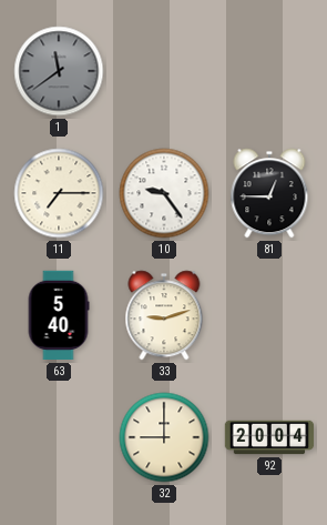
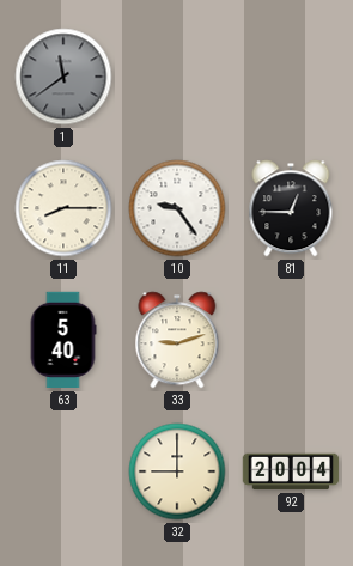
11: 7:15 -> 8:15 (63, 208)
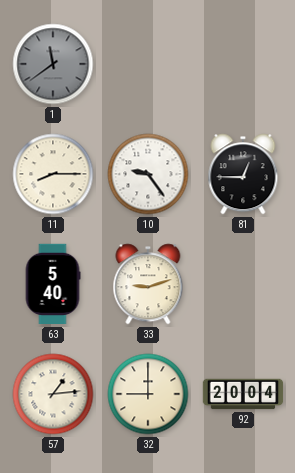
57: none -> 1:14 (53, 394)
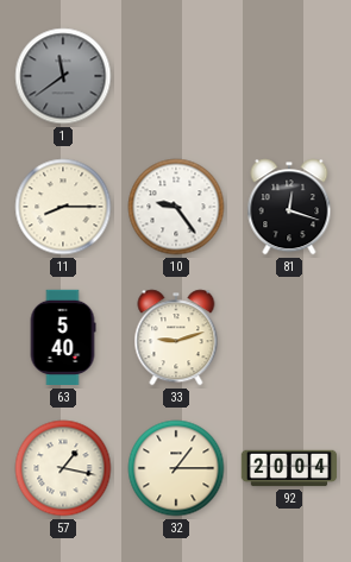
81: 12:45 -> 12:18 (289, 207)
57: 1:14 -> 1:17 (63, 468)
32: 9:00 -> 1:15 (176, 468)
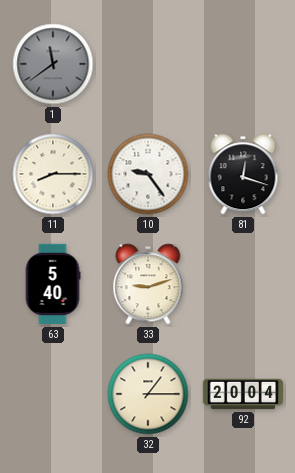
57: 1:17 -> none (63, 468)
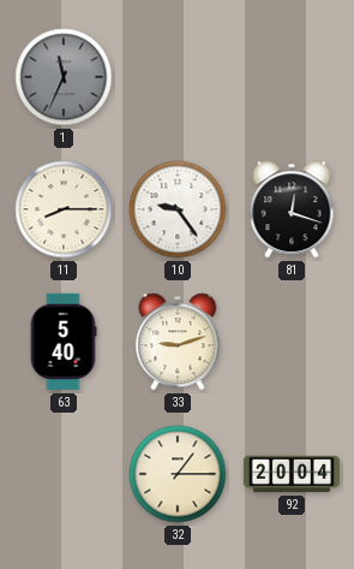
1: 11:39 -> 11:34 (64, 77)
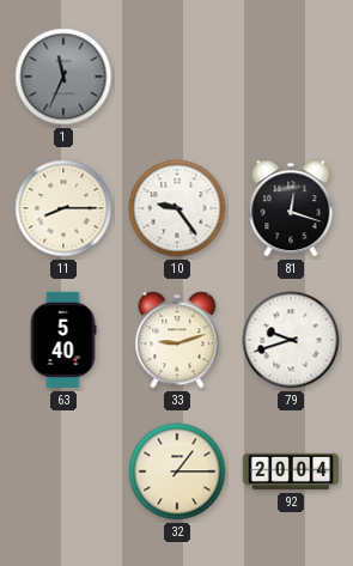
79: none -> 9:42 (291, 340)
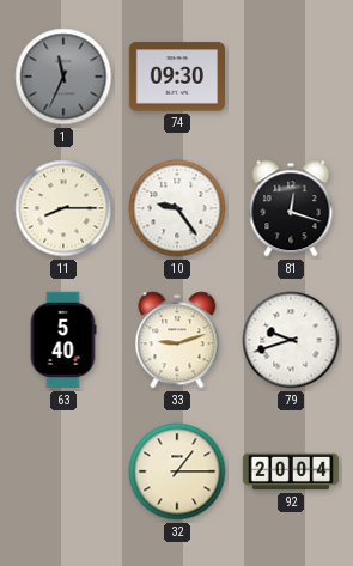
74: none -> 09:30 (176, 77)
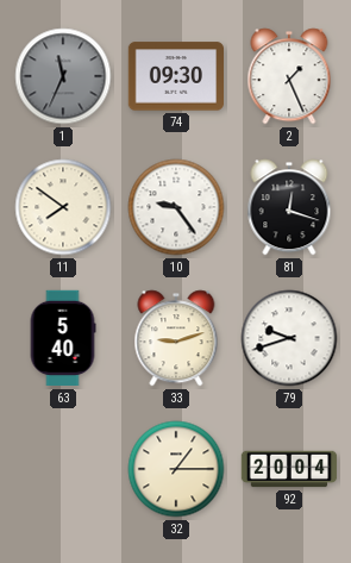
2: none -> 1:26 (289, 76)
11: 8:15 -> 7:51 (63, 207)
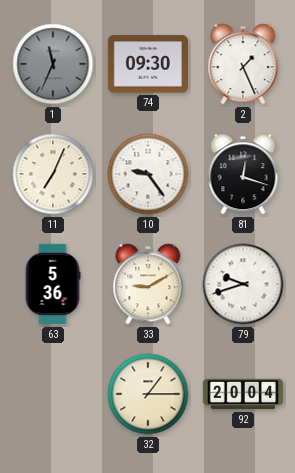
11: 7:51 -> 7:04 (53, 174)
63: 5:40 -> 5:36 (53, 284)
33: 9:12 -> 9:10 (148, 284)
